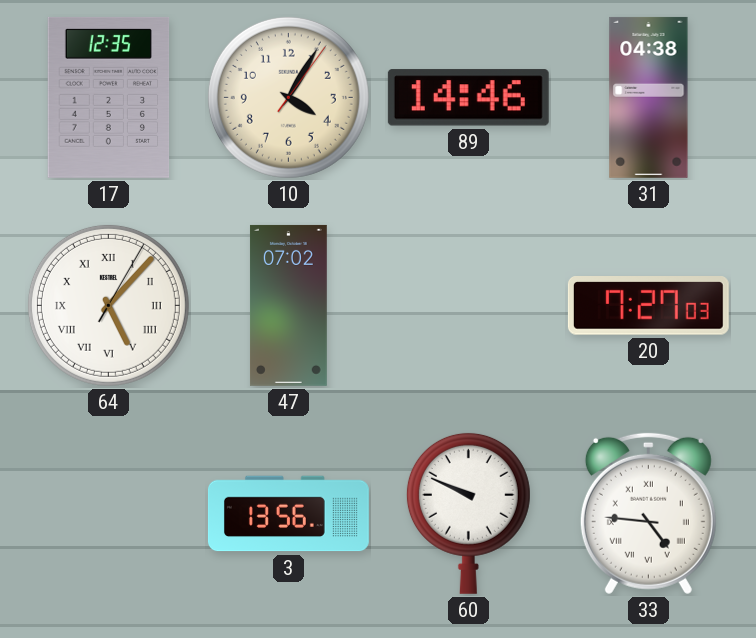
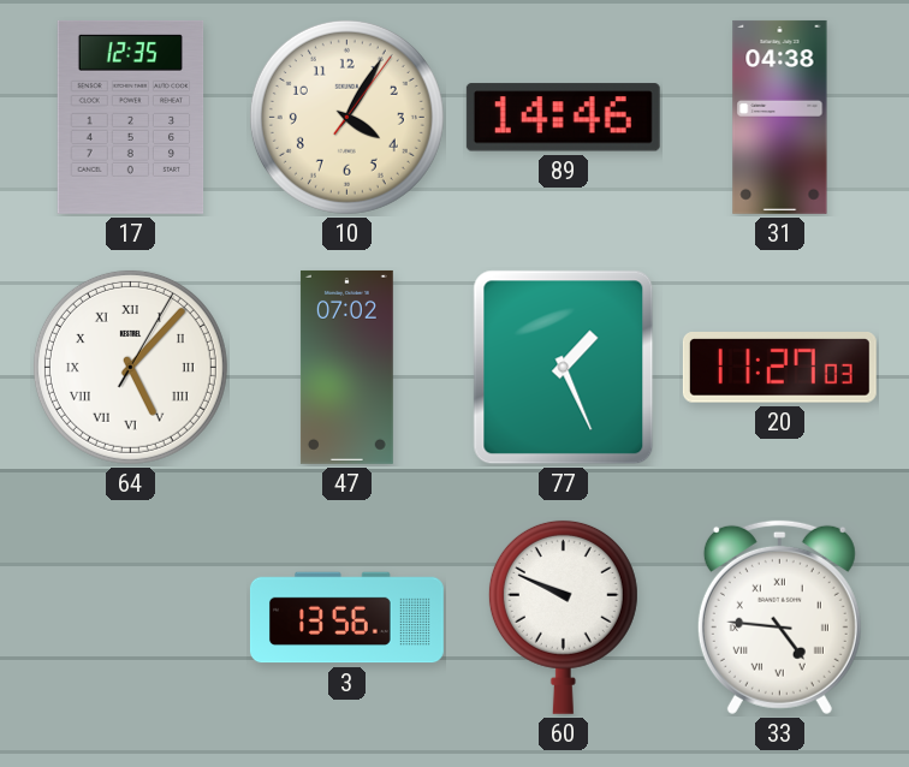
77: none -> 1:26 (564, 368)
20: 7:27 -> 11:27 (779, 368)
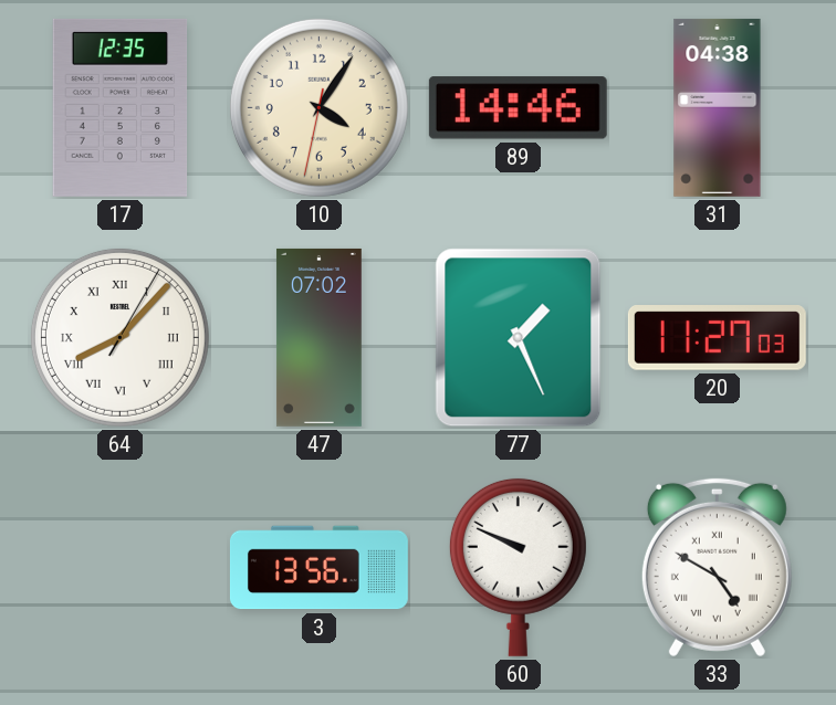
10: 4:05:06 -> 4:05:32 (318, 107)
64: 5:07 -> 8:07 (119, 337)
33: 4:46 -> 4:50 (717, 567)
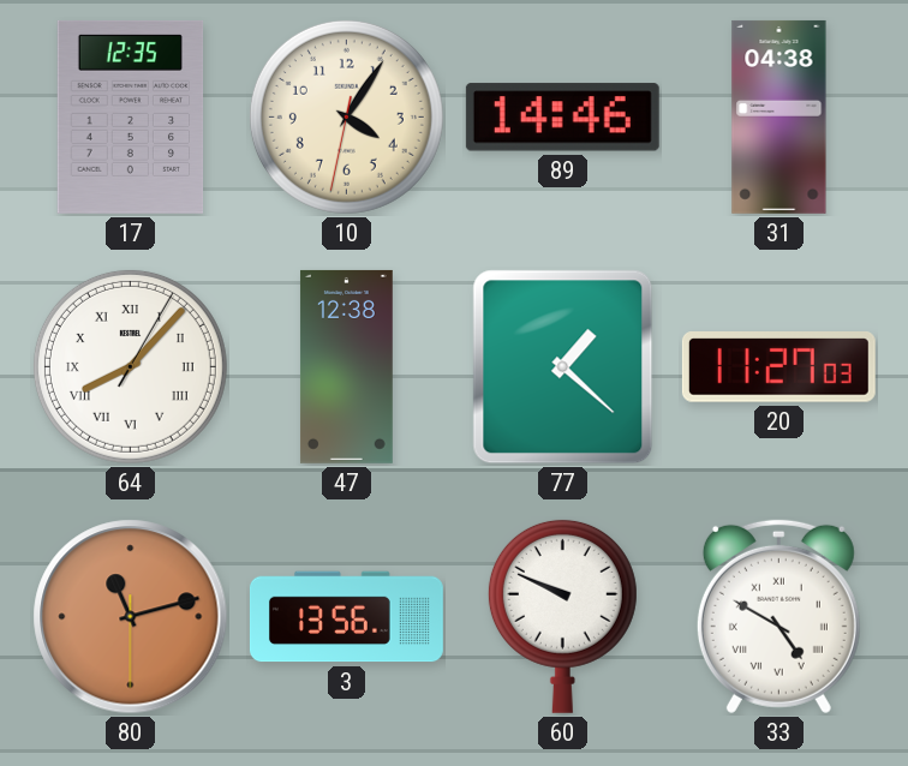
47: 07:02 -> 12:38 (346, 366)
77: 1:26 -> 1:22 (563, 367)
80: none -> 11:12 (131, 617)
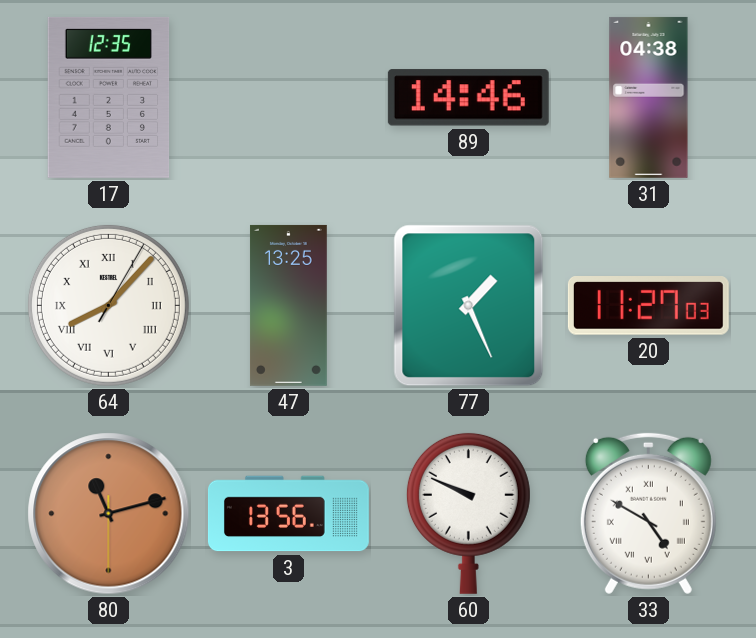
10: 4:05 -> none (346, 116)
47: 12:38 -> 13:25 (288, 305)
77: 1:22 -> 1:26 (469, 306)
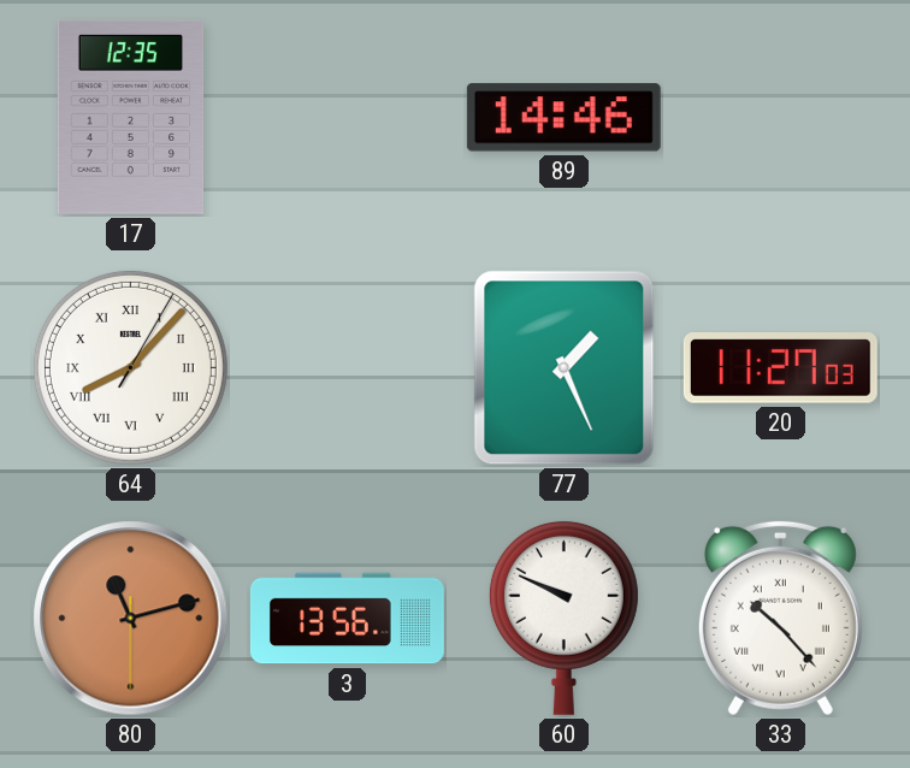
31: 04:38 -> none (649, 97)
47: 13:25 -> none (288, 305)
33: 4:50 -> 10:23 (780, 618)
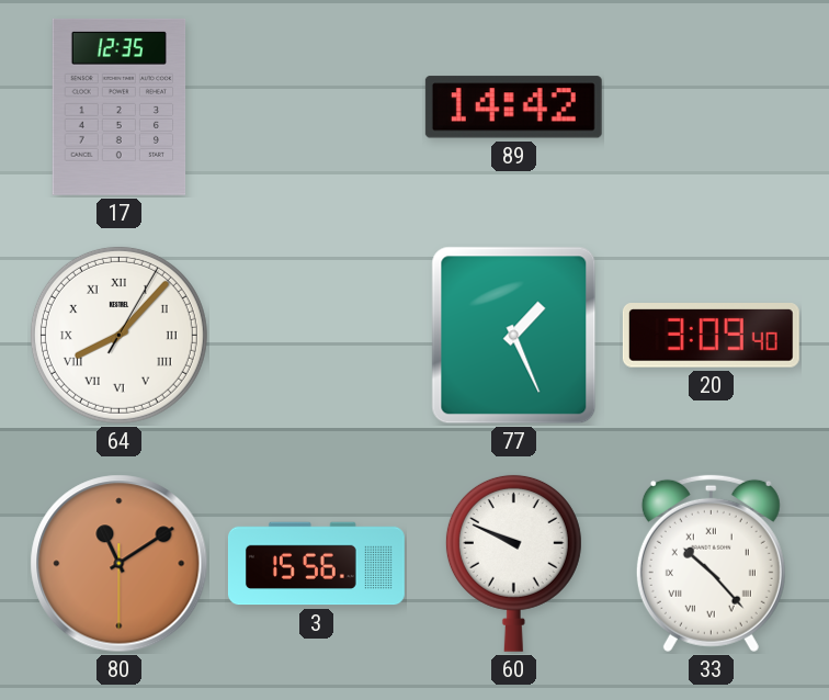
89: 14:46 -> 14:42 (513, 108)
20: 11:27 -> 3:09 (711, 336)
80: 11:12 -> 11:09 (120, 564)
3: 13:56 -> 15:56 (316, 564)
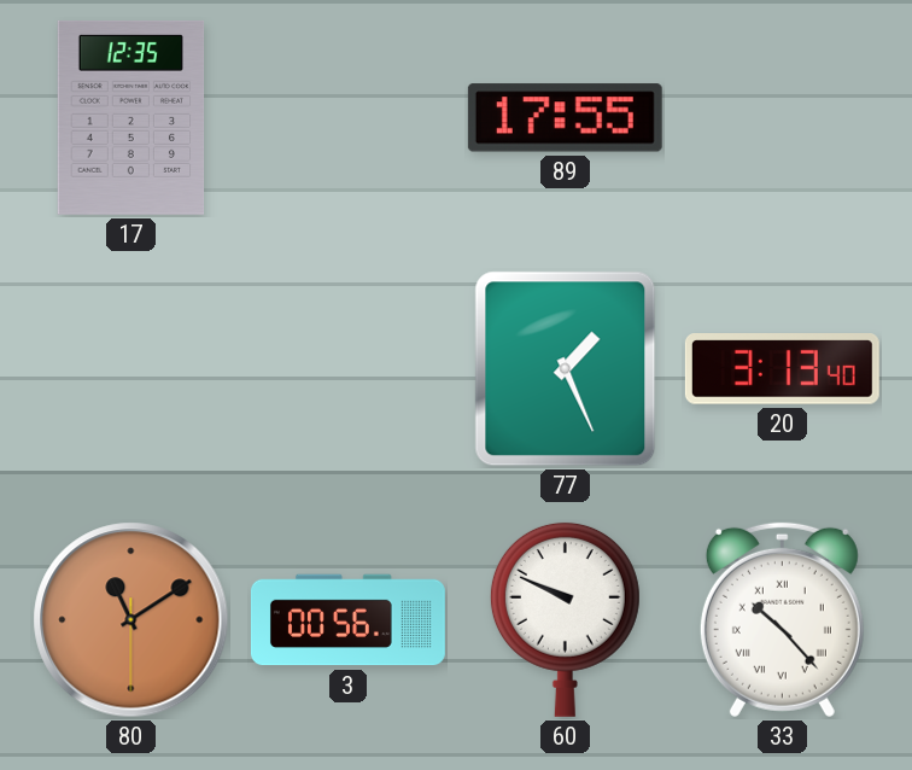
89: 14:42 -> 17:55 (565, 118)
64: 8:07 -> none (118, 335)
20: 3:09 -> 3:13 (782, 369)
3: 15:56 -> 00:56 (347, 620)
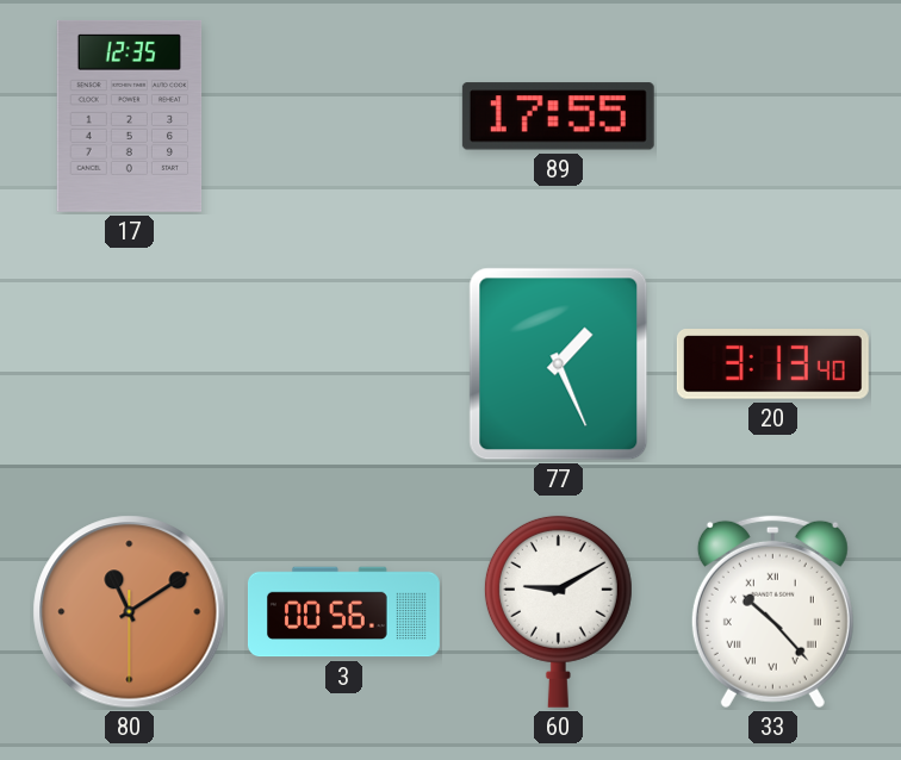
60: 9:49 -> 9:10 (558, 611)
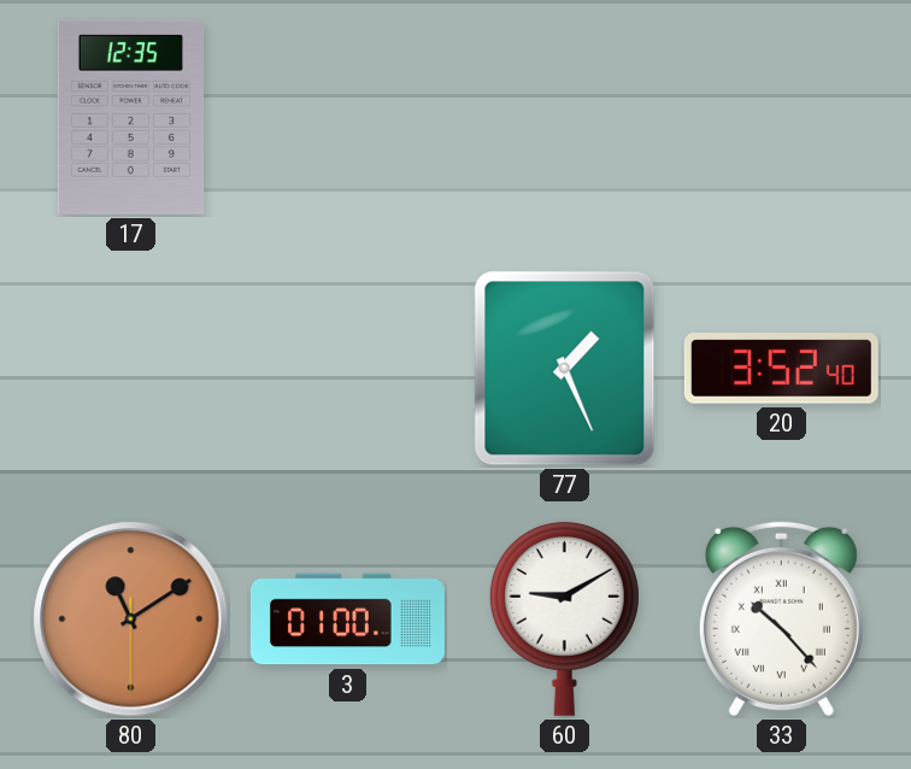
89: 17:55 -> none (558, 117)
20: 3:13 -> 3:52 (781, 369)
3: 00:56 -> 01:00 (347, 620)
